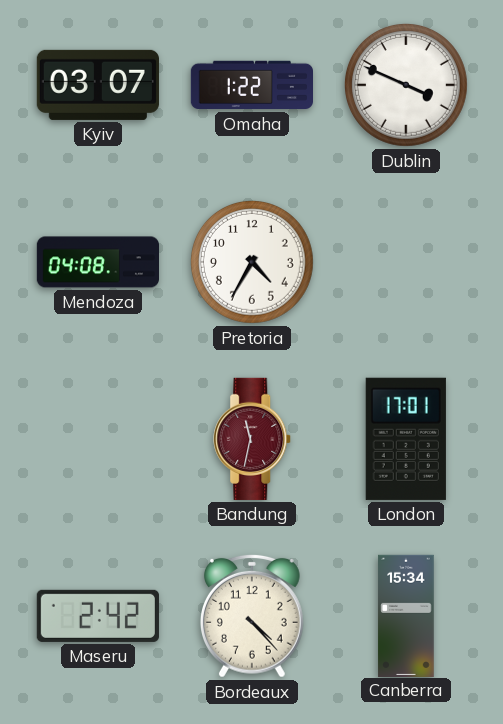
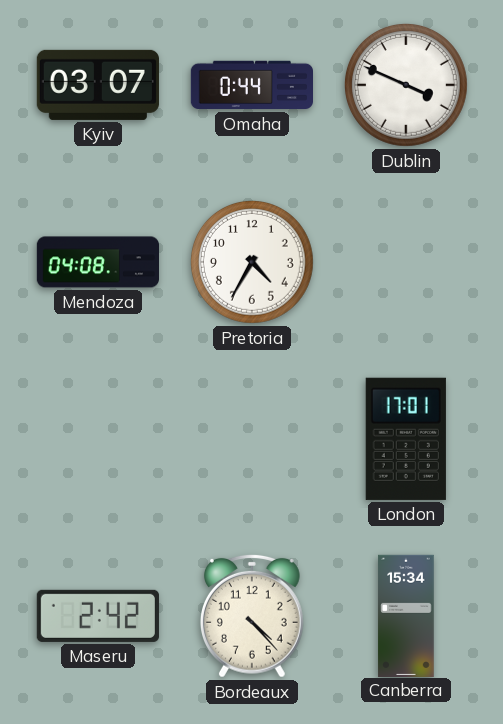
Omaha: 1:22 -> 0:44 (251, 85)
Bandung: 11:32 -> none (253, 439)
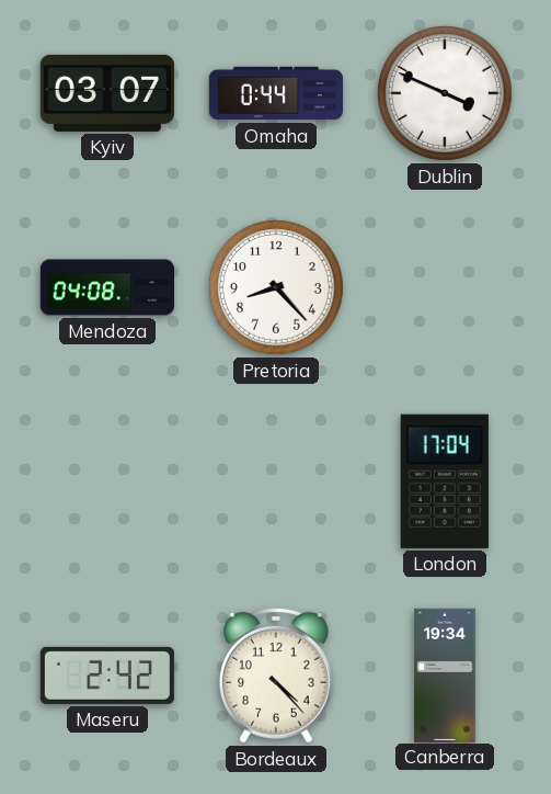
Pretoria: 4:35 -> 8:23 (276, 287)
London: 17:01 -> 17:04 (445, 481)
Canberra: 15:34 -> 19:34 (445, 674)
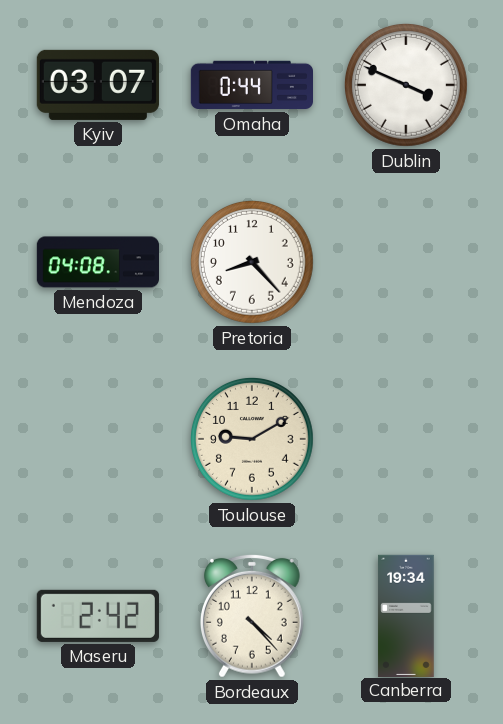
Toulouse: none -> 9:10 (252, 439)
London: 17:04 -> none (445, 481)
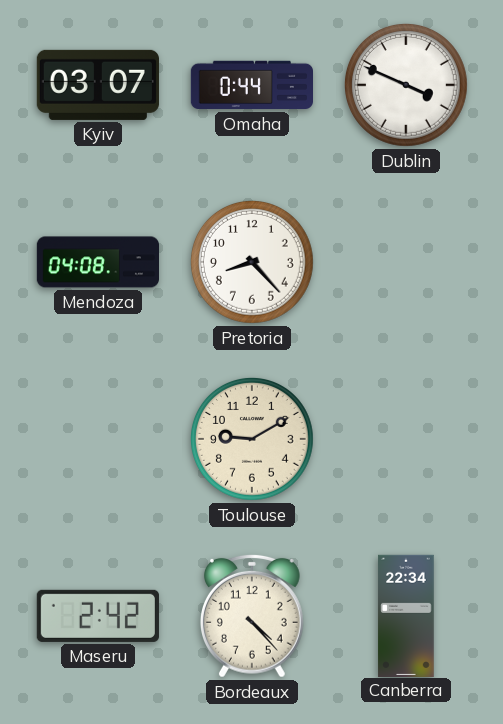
Canberra: 19:34 -> 22:34 (406, 615)
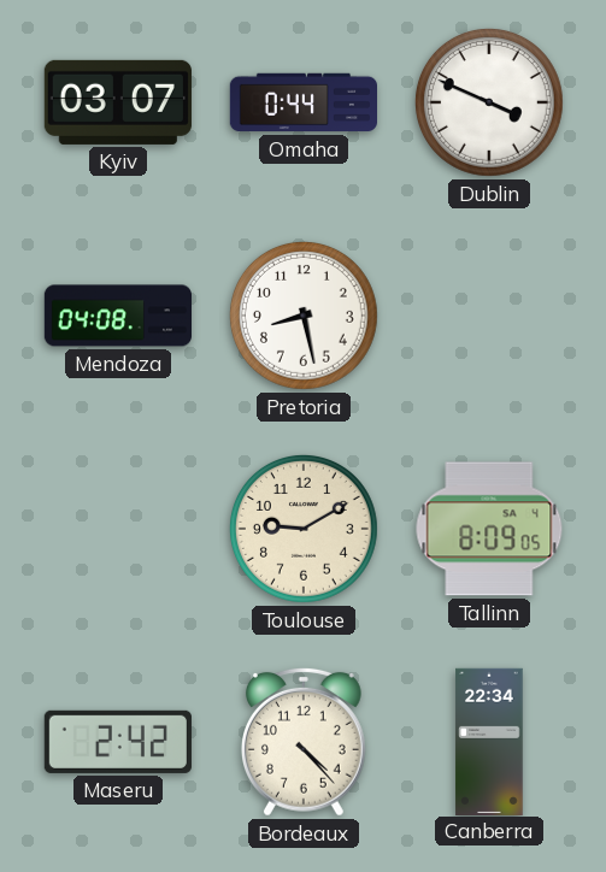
Pretoria: 8:23 -> 8:28 (304, 316)
Tallinn: none -> 8:09 (489, 529)
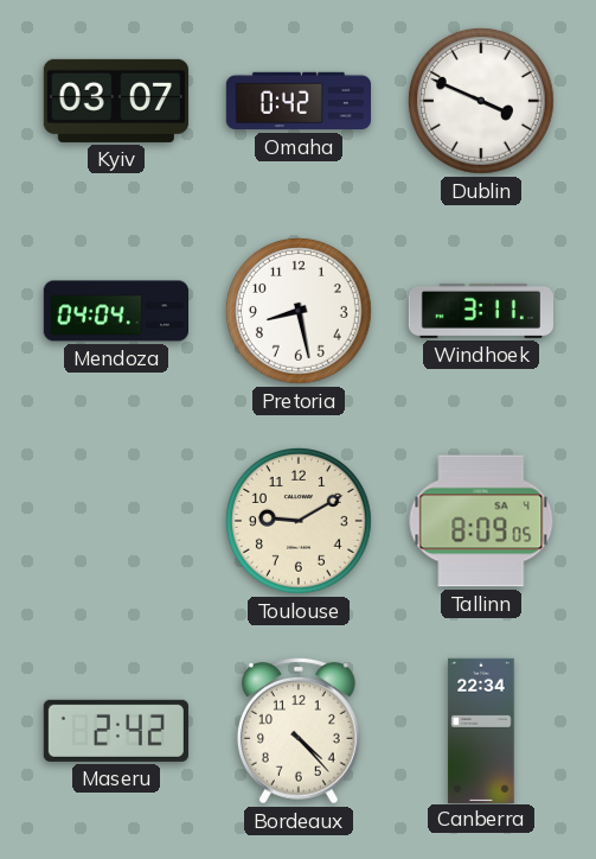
Omaha: 0:44 -> 0:42 (297, 101)
Mendoza: 04:08 -> 04:04 (115, 311)
Windhoek: none -> 3:11 (480, 311)
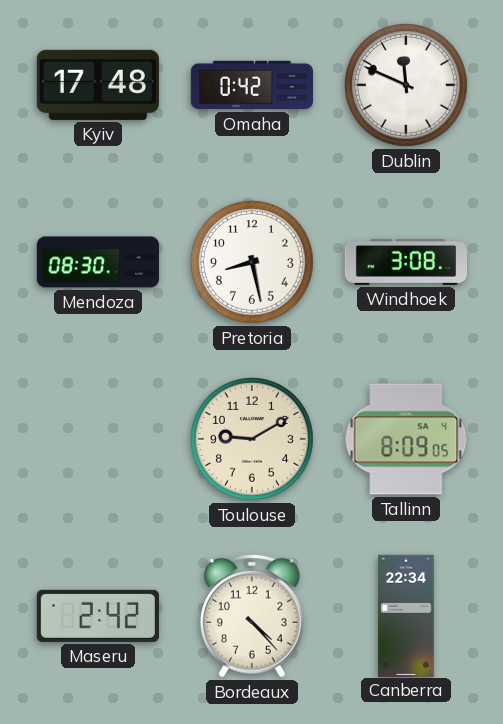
Kyiv: 03:07 -> 17:48 (98, 85)
Dublin: 3:49 -> 11:49 (406, 85)
Mendoza: 04:04 -> 08:30 (97, 262)
Windhoek: 3:11 -> 3:08 (405, 262)
